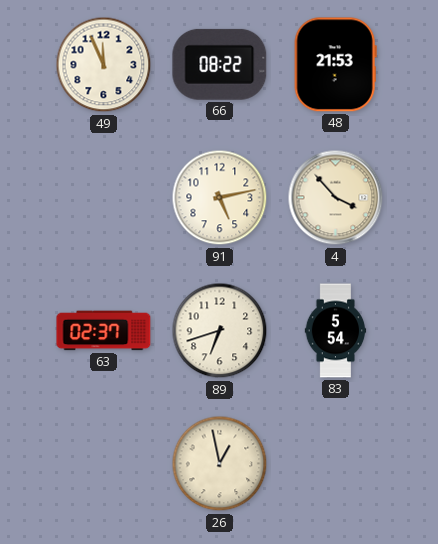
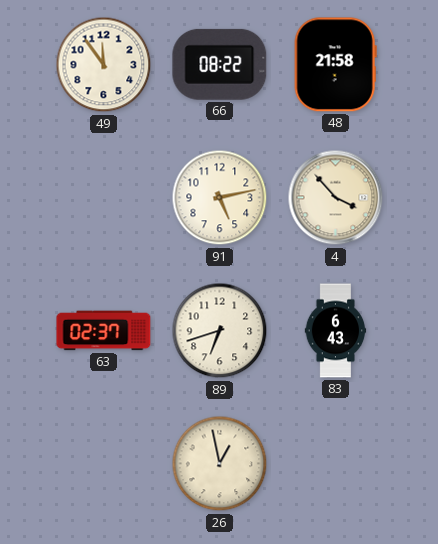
49: 11:56 -> 11:54 (104, 65)
48: 21:53 -> 21:58 (335, 65)
83: 5:54 -> 6:43 (336, 331)
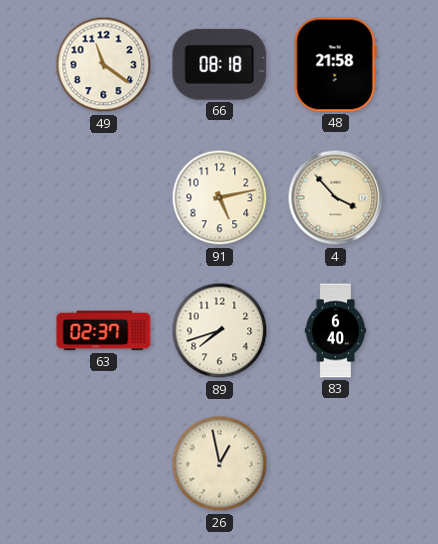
49: 11:54 -> 11:21 (104, 65)
66: 08:22 -> 08:18 (220, 64)
89: 6:42 -> 7:42 (220, 331)
83: 6:43 -> 6:40 (336, 331)
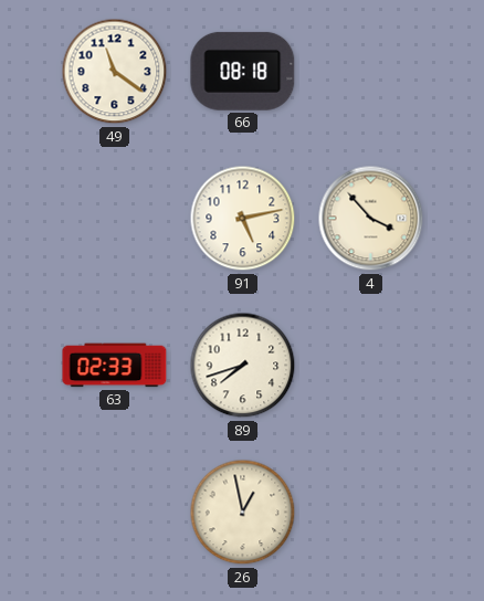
48: 21:58 -> none (335, 65)
63: 02:37 -> 02:33 (115, 366)
83: 6:40 -> none (336, 331)
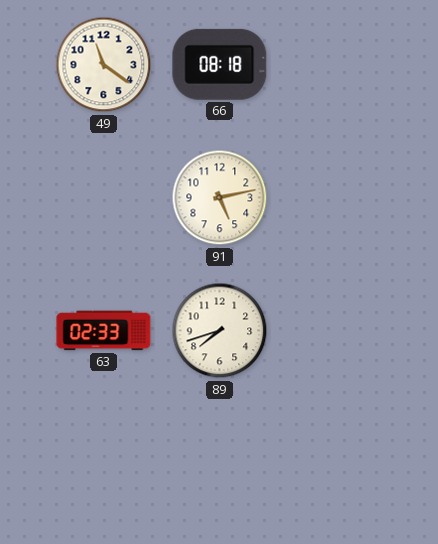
4: 3:53 -> none (371, 219)
26: 12:58 -> none (243, 513)
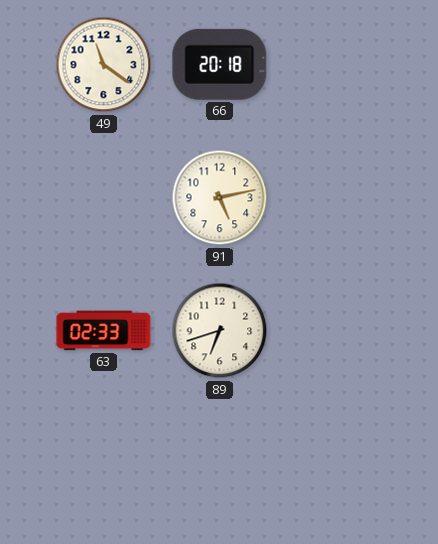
66: 08:18 -> 20:18 (220, 64)
89: 7:42 -> 6:42 (220, 331)
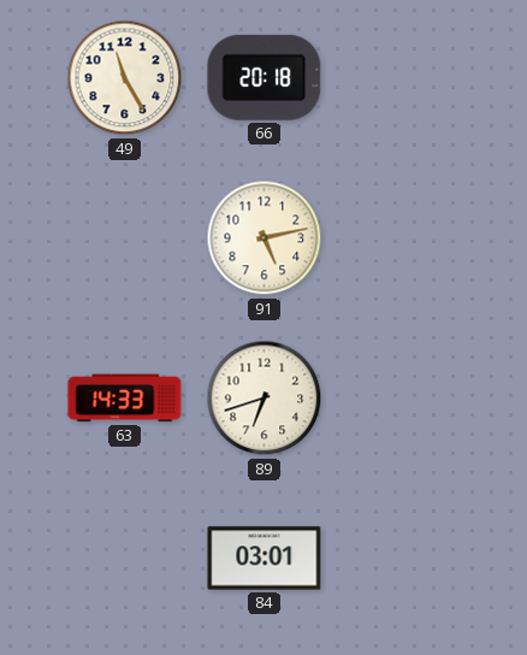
49: 11:21 -> 11:25 (125, 78)
63: 02:33 -> 14:33 (125, 399)
84: none -> 03:01 (265, 559)
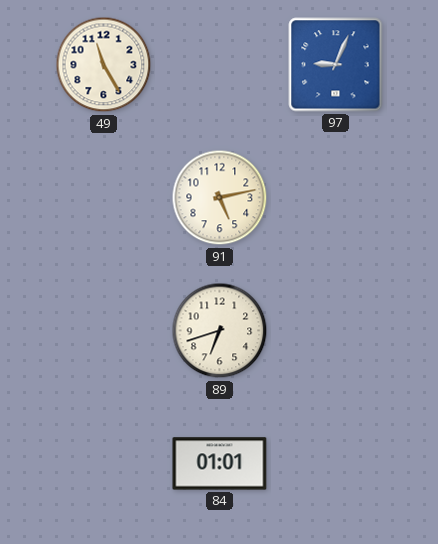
66: 20:18 -> none (265, 77)
97: none -> 9:04 (336, 65)
63: 14:33 -> none (125, 399)
84: 03:01 -> 01:01 (220, 464)
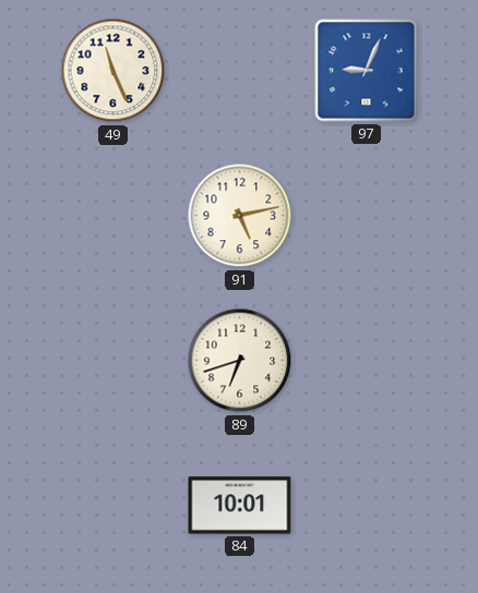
49: 11:25 -> 11:26 (113, 71)
84: 01:01 -> 10:01 (240, 506)
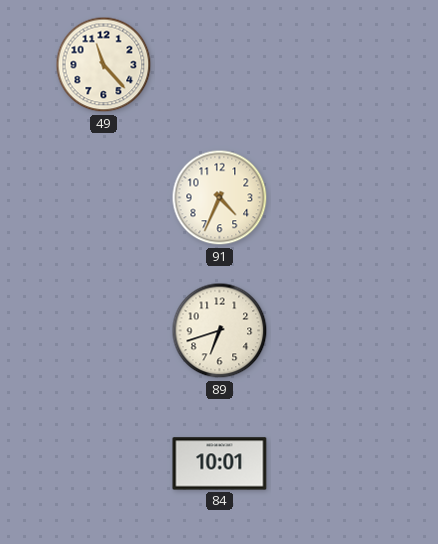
49: 11:26 -> 11:23 (104, 65)
97: 9:04 -> none (367, 71)
91: 5:13 -> 4:34 (220, 198)
